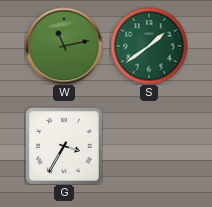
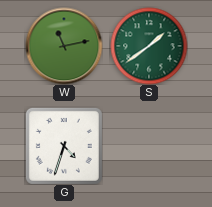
G: 3:35 -> 4:33 (64, 146)
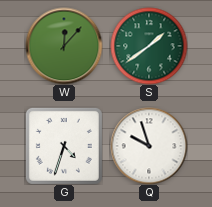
W: 11:13 -> 12:07 (64, 46)
Q: none -> 9:57 (149, 146)
